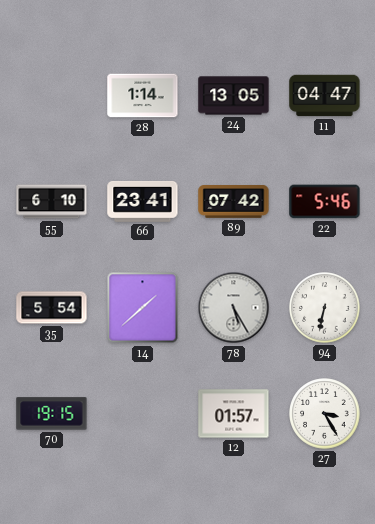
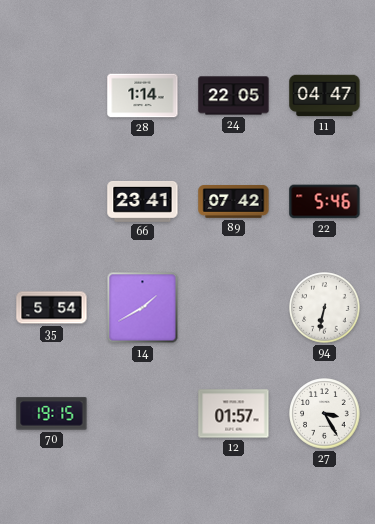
24: 13:05 -> 22:05 (234, 96)
55: 6:10 -> none (52, 202)
14: 1:38 -> 1:40 (143, 308)
78: 5:25 -> none (234, 308)
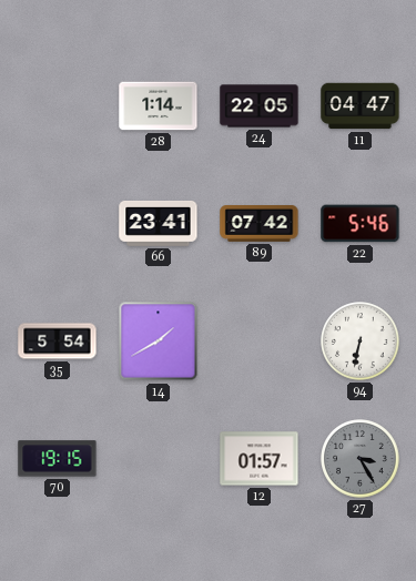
27 dial: white -> grey (361, 459)
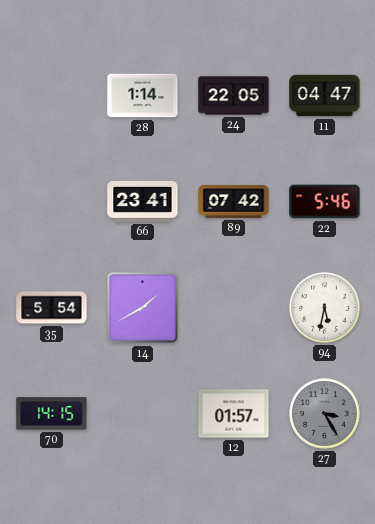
94: 6:32 -> 5:32 (325, 308)
70: 19:15 -> 14:15 (52, 414)
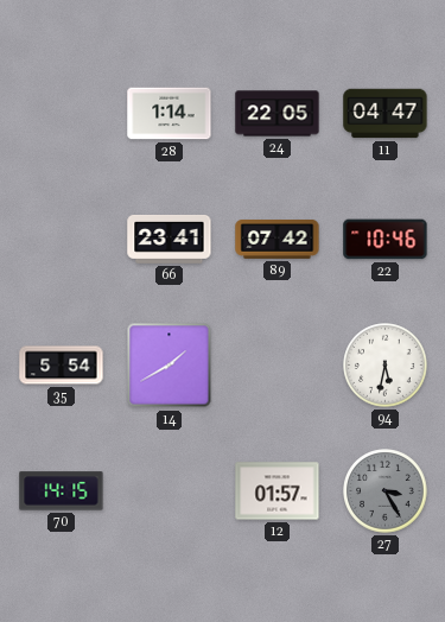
22: 5:46 -> 10:46 (386, 240)
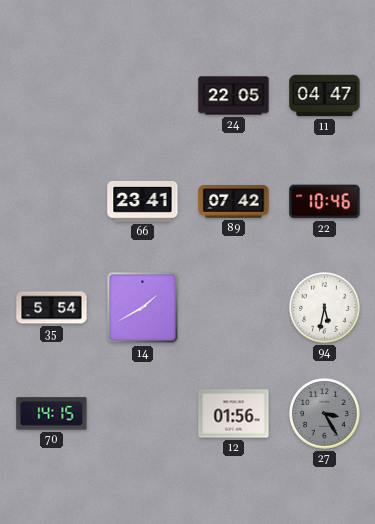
28: 1:14 -> none (170, 114)
12: 01:57 -> 01:56 (234, 414)
